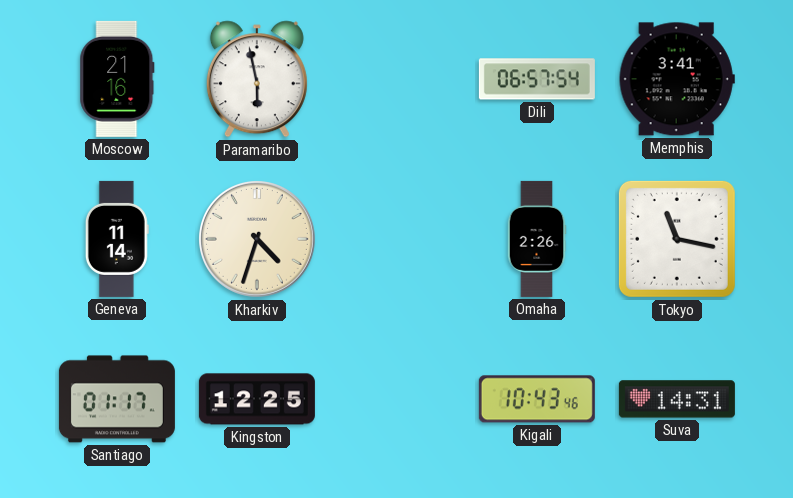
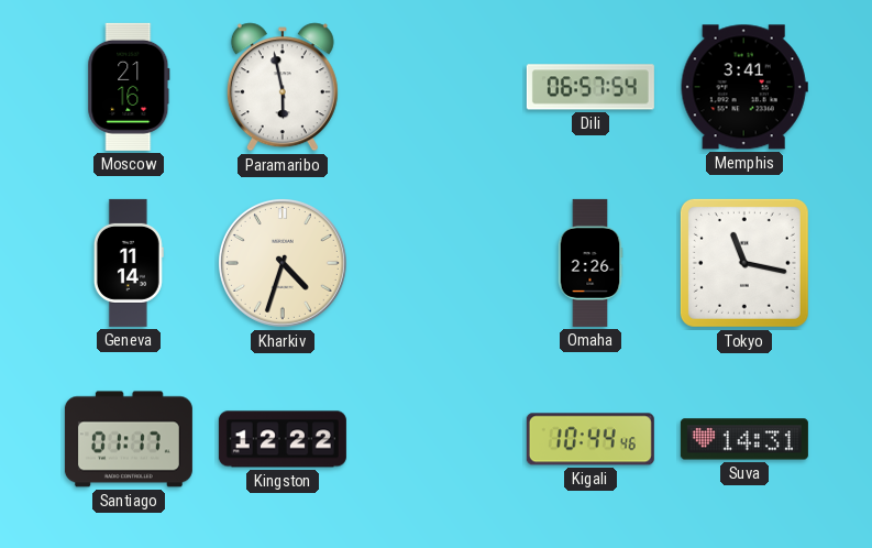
Kingston: 12:25 -> 12:22 (283, 439)
Kigali: 10:43 -> 10:44 (590, 439)
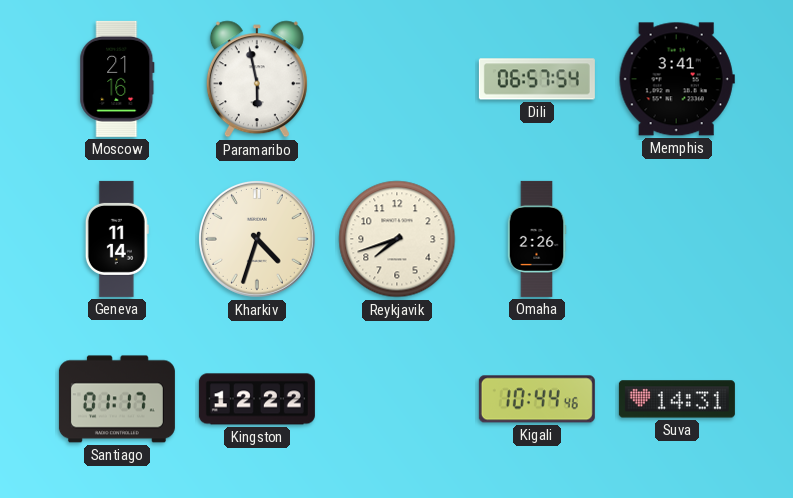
Reykjavik: none -> 7:42 (397, 239)
Tokyo: 11:17 -> none (744, 263)
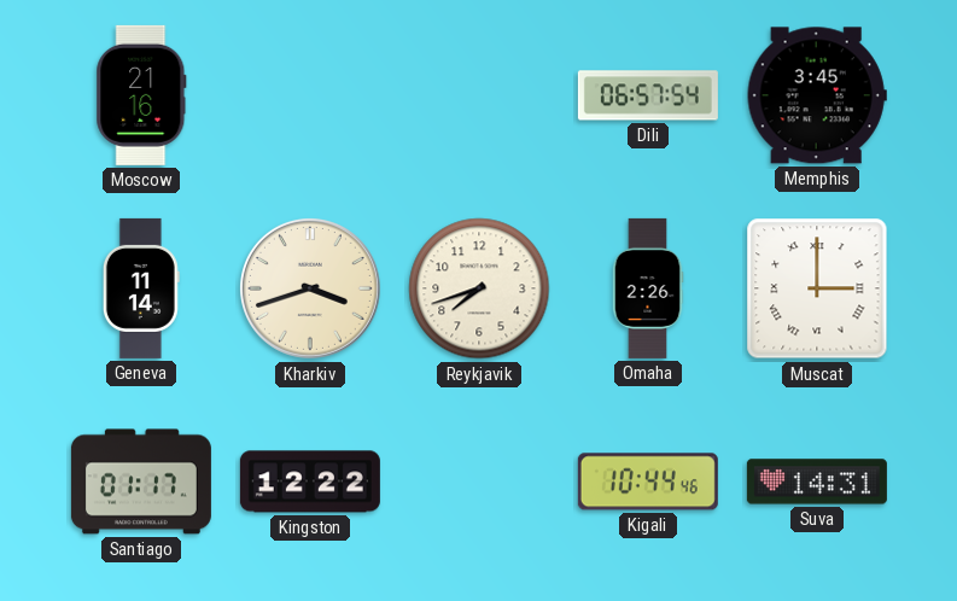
Paramaribo: 5:58 -> none (257, 79)
Memphis: 3:41 -> 3:45 (817, 95)
Kharkiv: 4:33 -> 3:42 (310, 288)
Muscat: none -> 3:00 (817, 288)
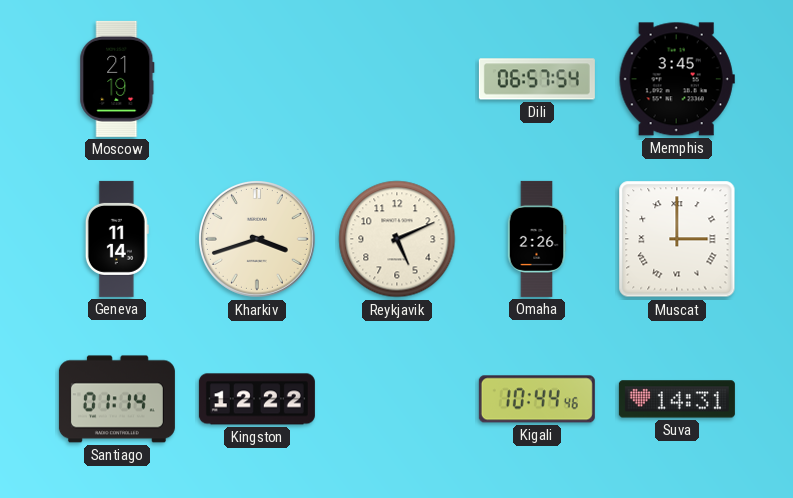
Moscow: 21:16 -> 21:19 (117, 79)
Reykjavik: 7:42 -> 5:11 (397, 239)
Santiago: 01:17 -> 01:14 (117, 399)
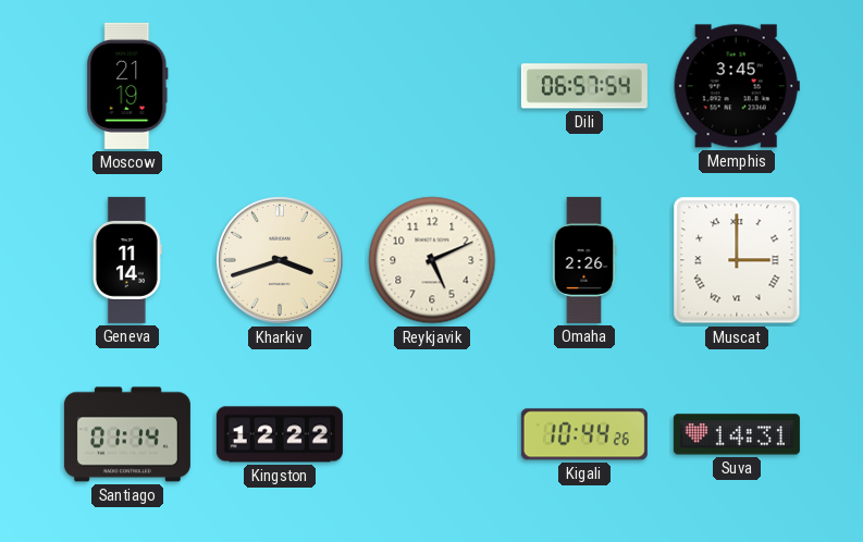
Kigali: 10:44:46 -> 10:44:26 (584, 434)
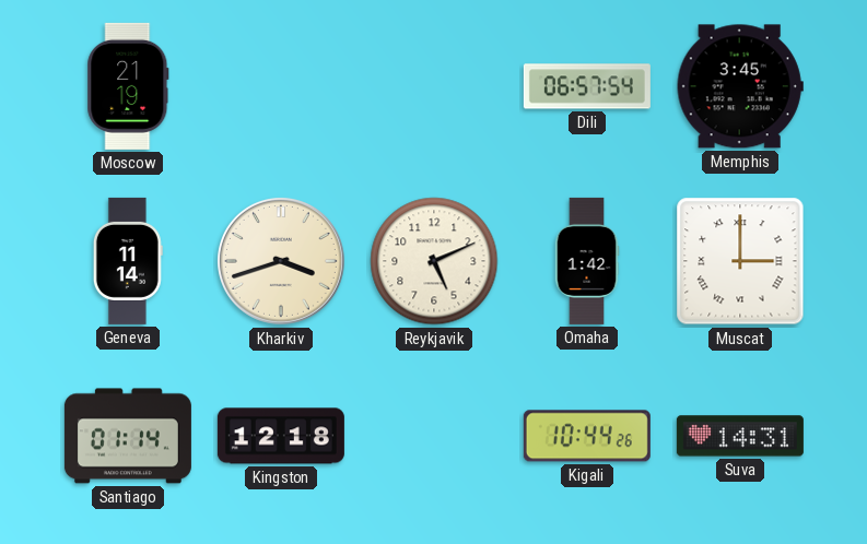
Omaha: 2:26 -> 1:42 (587, 261)
Kingston: 12:22 -> 12:18 (281, 436)
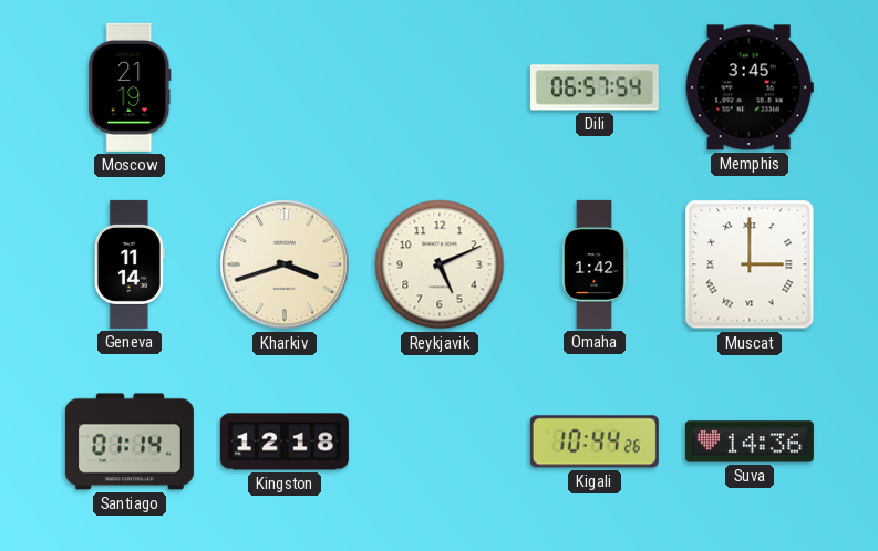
Suva: 14:31 -> 14:36 (750, 441)
